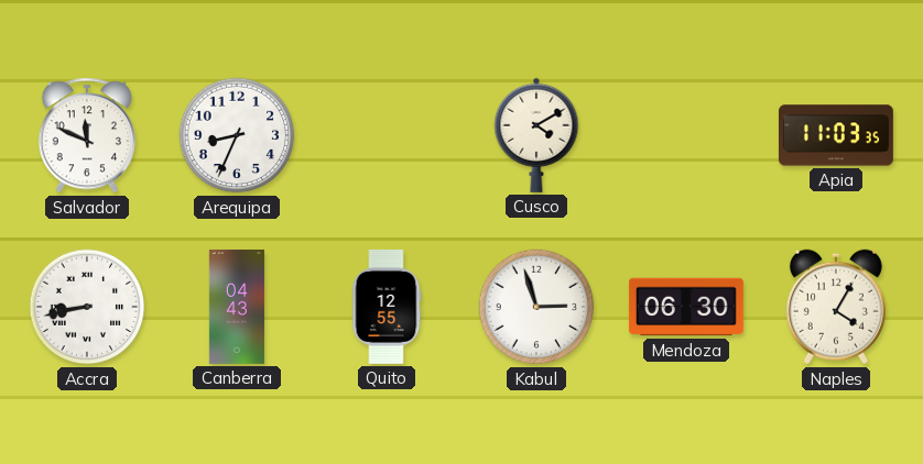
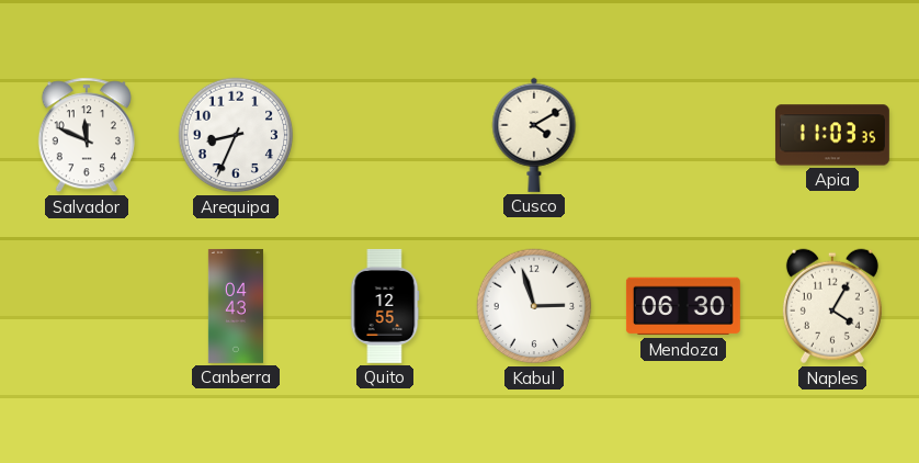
Accra: 8:43 -> none (87, 307)
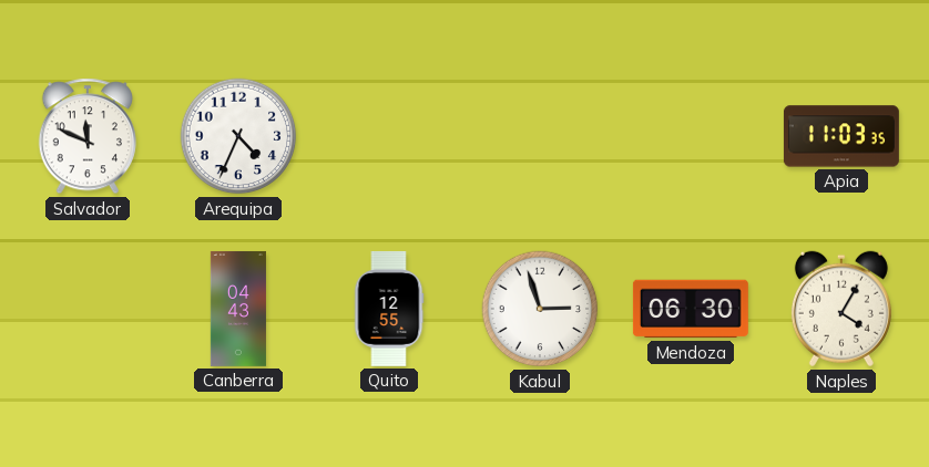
Arequipa: 8:34 -> 4:34 (238, 136)
Cusco: 4:10 -> none (534, 135)
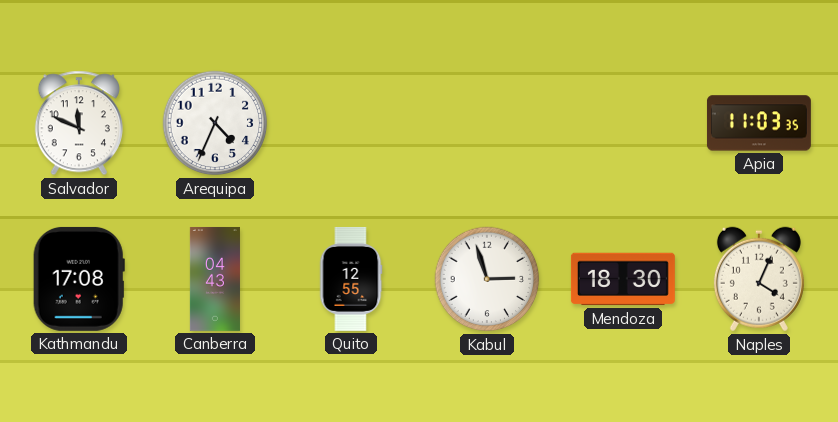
Kathmandu: none -> 17:08 (79, 279)
Mendoza: 06:30 -> 18:30 (623, 279)
Naples: 4:05 -> 4:04 (759, 279)
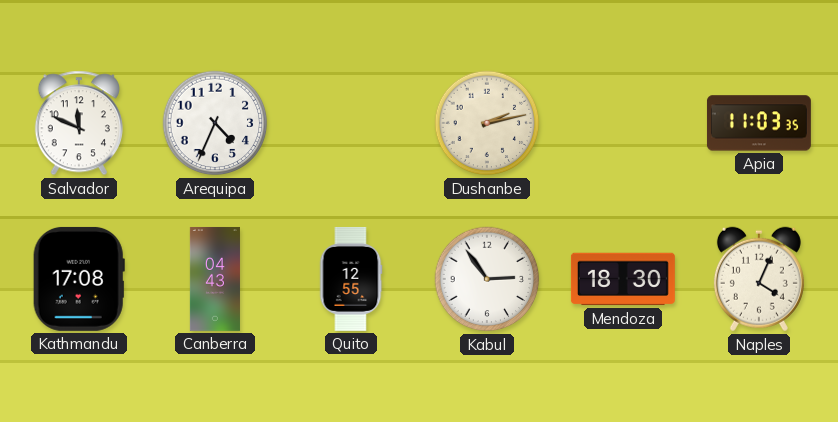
Dushanbe: none -> 2:13 (487, 123)
Kabul: 2:57 -> 2:54 (487, 279)
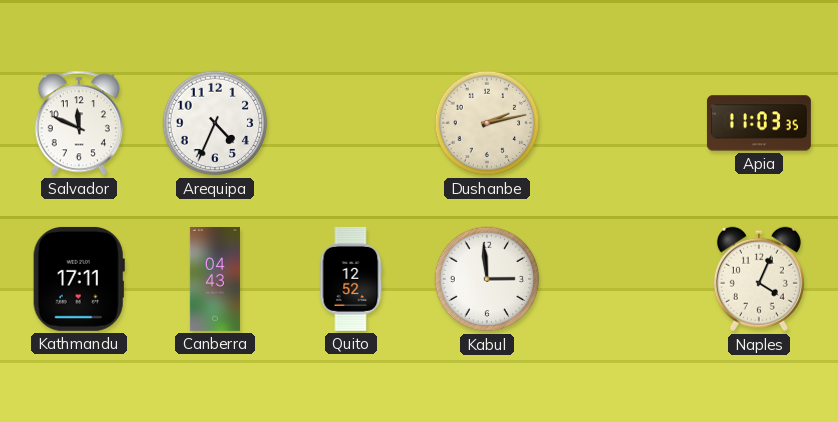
Kathmandu: 17:08 -> 17:11 (79, 279)
Quito: 12:55 -> 12:52 (351, 279)
Kabul: 2:54 -> 2:59 (487, 279)
Mendoza: 18:30 -> none (623, 279)
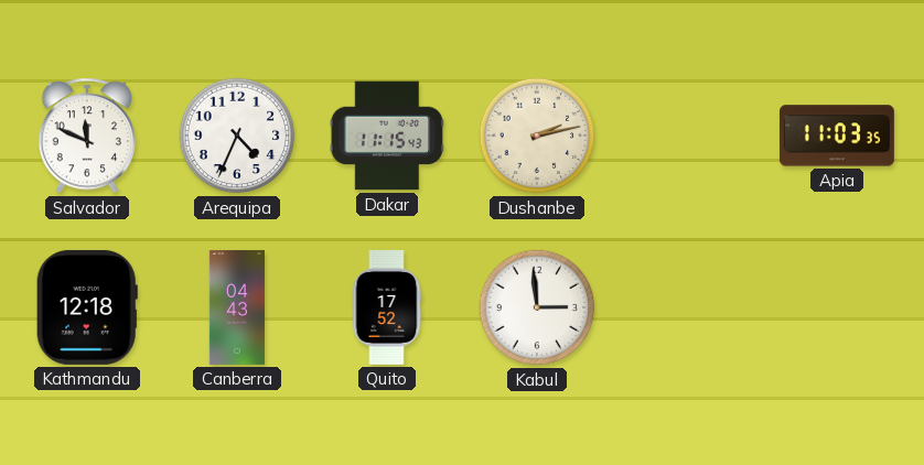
Dakar: none -> 11:15 (387, 136)
Kathmandu: 17:11 -> 12:18 (87, 307)
Quito: 12:52 -> 17:52 (387, 307)
Naples: 4:04 -> none (759, 279)
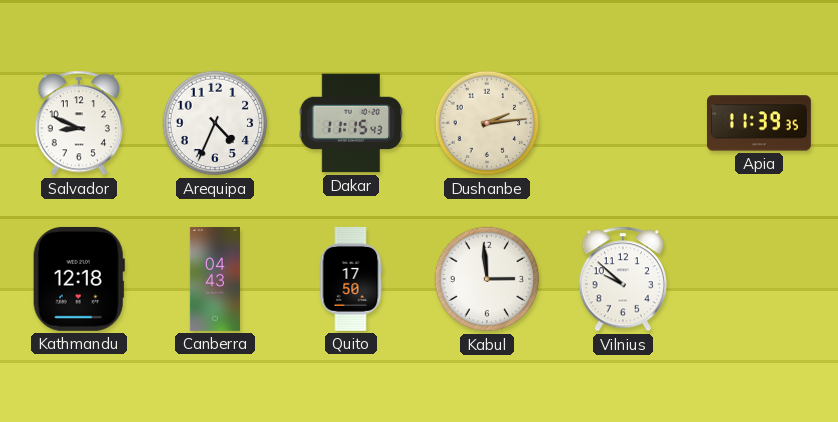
Salvador: 11:49 -> 8:49 (79, 123)
Dushanbe: 2:13 -> 2:14 (487, 123)
Apia: 11:03 -> 11:39 (759, 123)
Quito: 17:52 -> 17:50 (351, 279)
Vilnius: none -> 9:52 (623, 279)
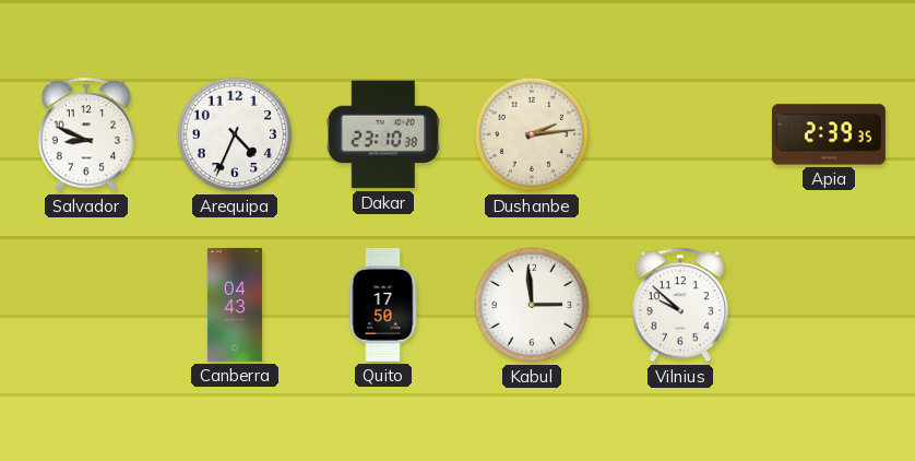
Dakar: 11:15 -> 23:10 (383, 134)
Apia: 11:39 -> 2:39 (829, 134)
Kathmandu: 12:18 -> none (79, 279)
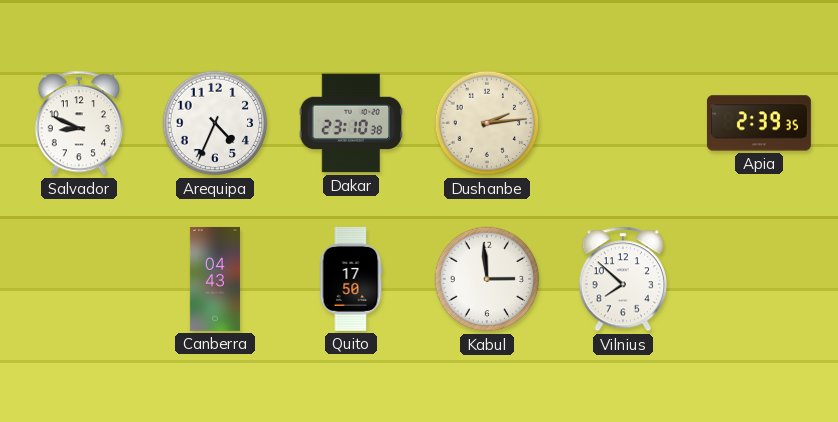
Vilnius: 9:52 -> 7:52 (623, 279)
